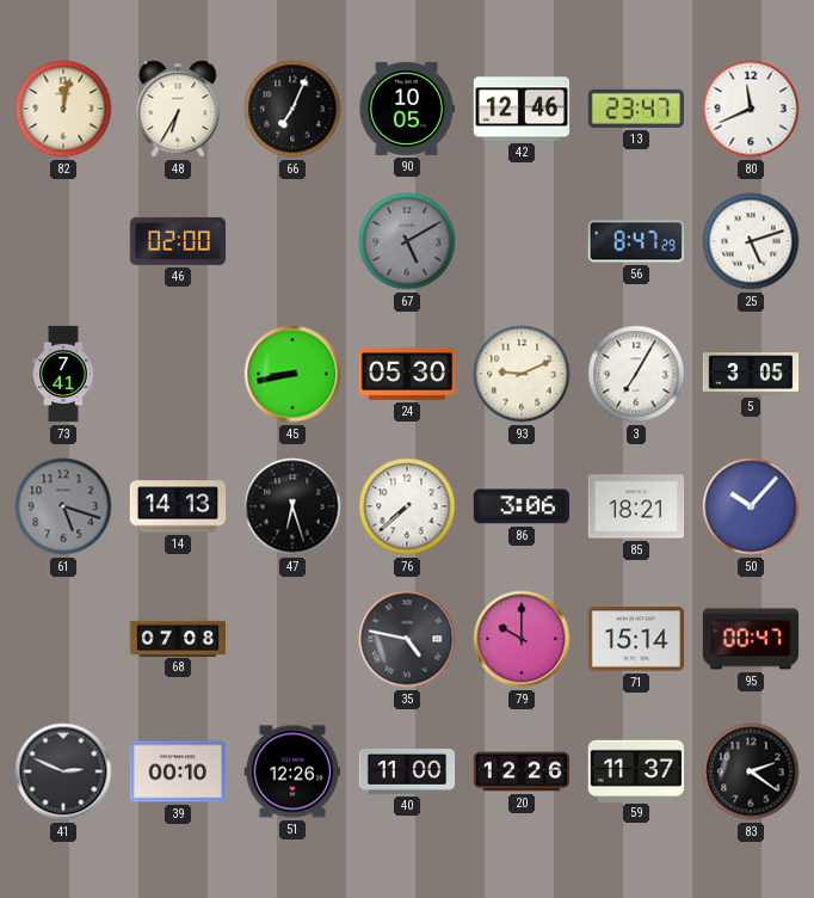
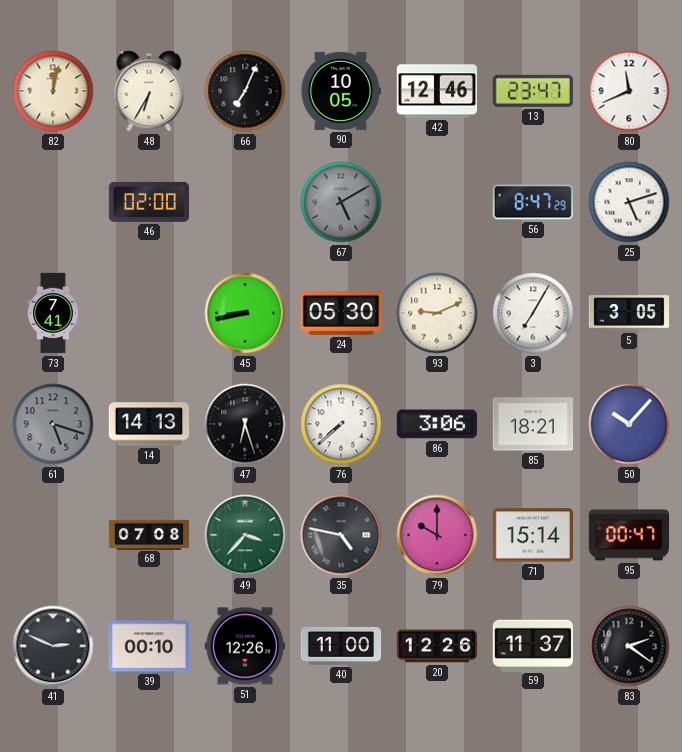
49: none -> 3:37 (245, 535)
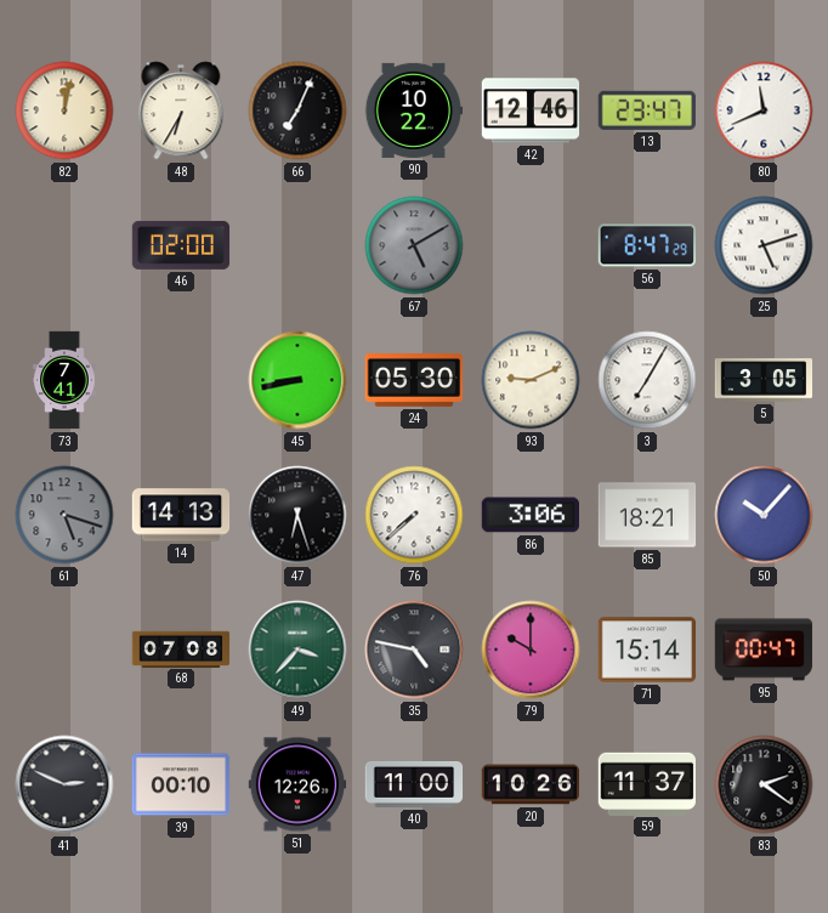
90: 10:05 -> 10:22 (414, 110)
20: 12:26 -> 10:26 (531, 784)
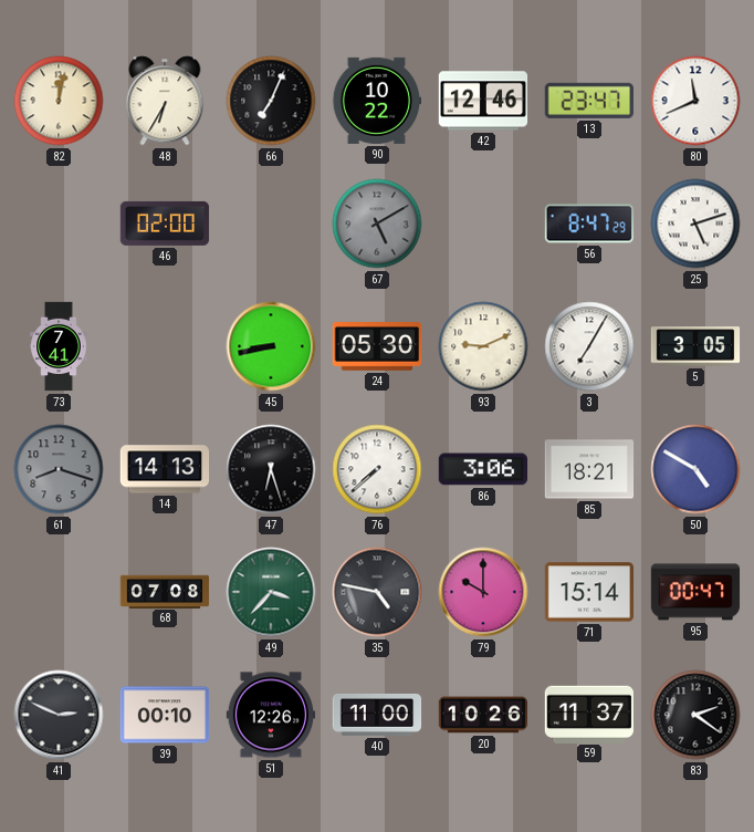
61: 5:18 -> 8:18 (59, 469)
50: 10:07 -> 4:50 (695, 469)
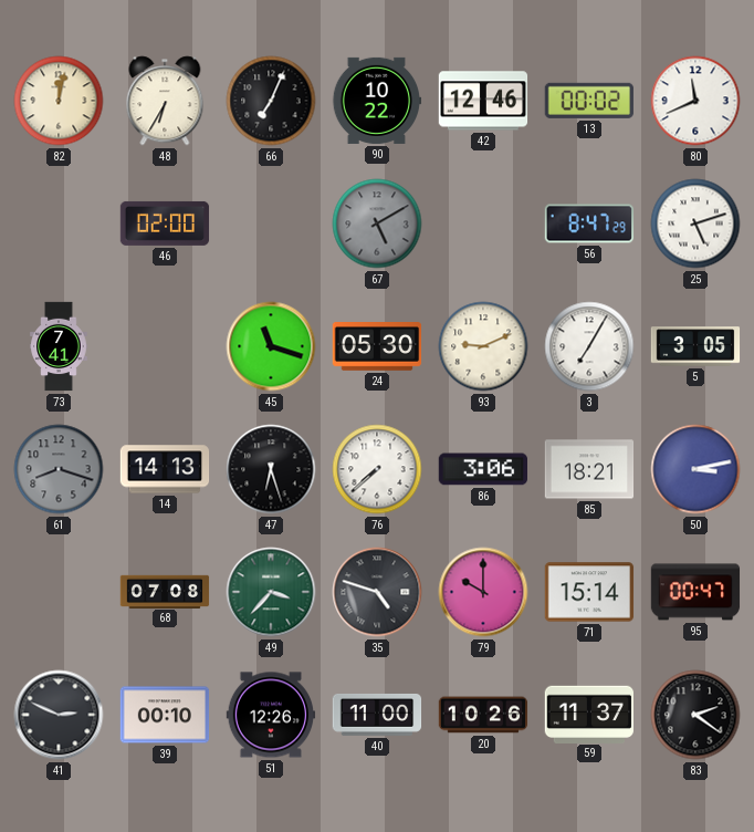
13: 23:47 -> 00:02 (589, 101)
45: 8:43 -> 11:18 (271, 346)
50: 4:50 -> 3:13 (695, 469)
35: 4:47 -> 4:48 (377, 592)
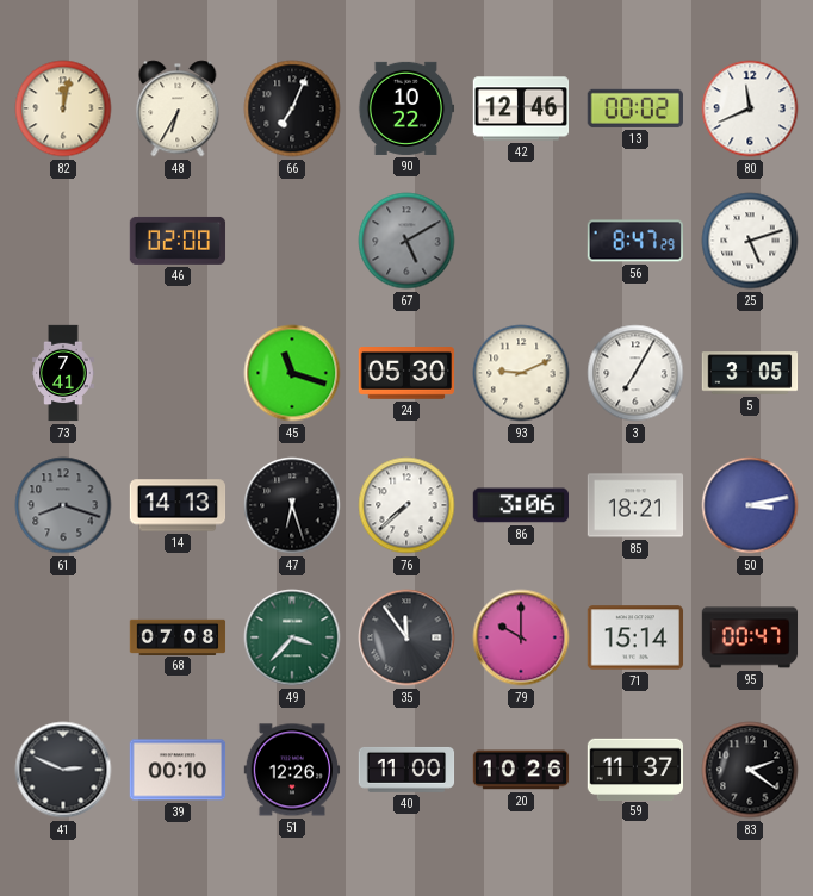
35: 4:48 -> 11:54 (406, 637)
